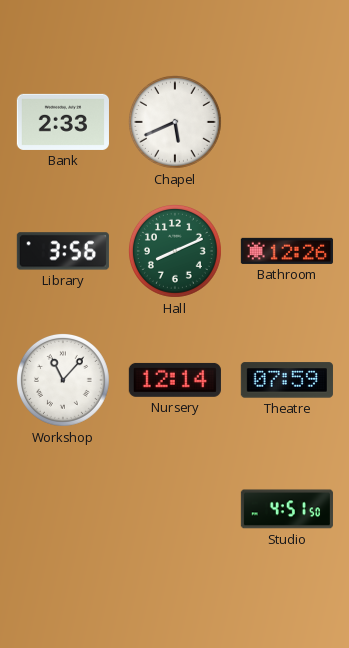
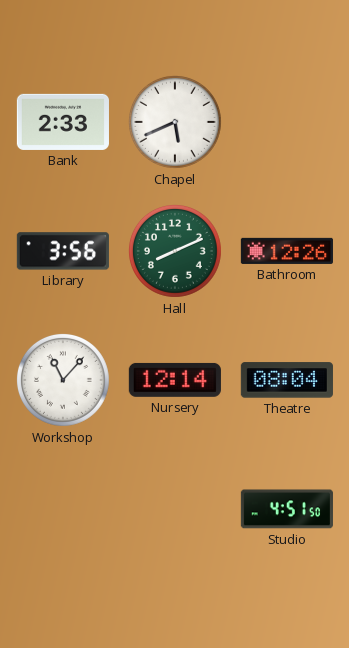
Theatre: 07:59 -> 08:04 (287, 380)
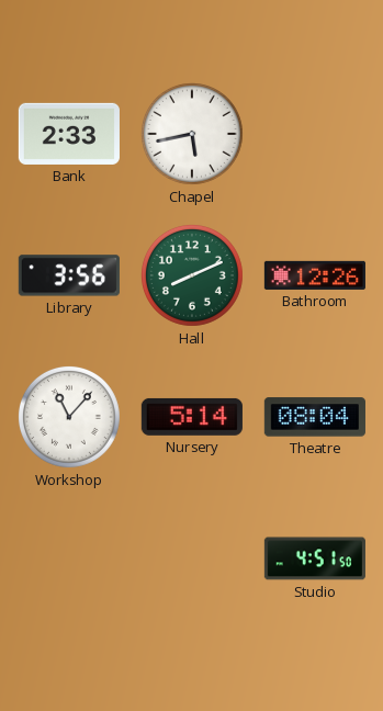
Chapel: 5:41 -> 5:43 (192, 134)
Nursery: 12:14 -> 5:14 (192, 417)
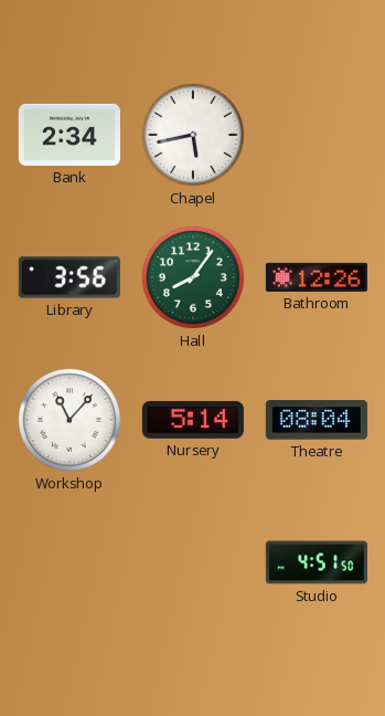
Bank: 2:33 -> 2:34 (69, 135)
Hall: 8:11 -> 8:06 (193, 277)
